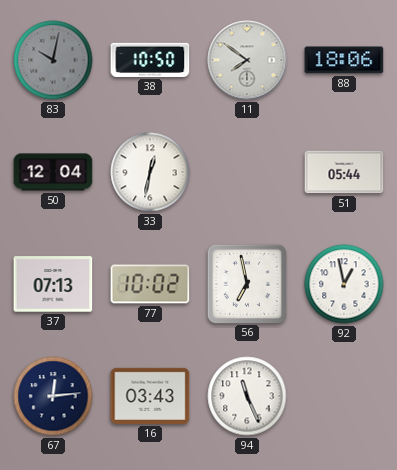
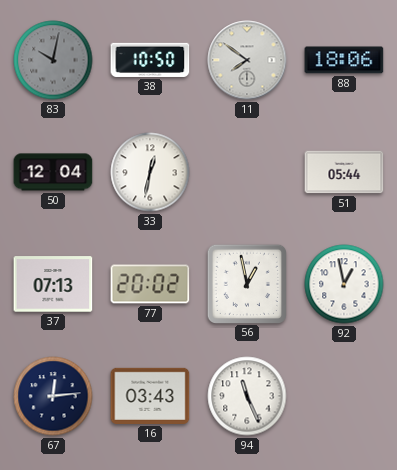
77: 10:02 -> 20:02 (150, 284)
56: 6:58 -> 12:58 (246, 283)
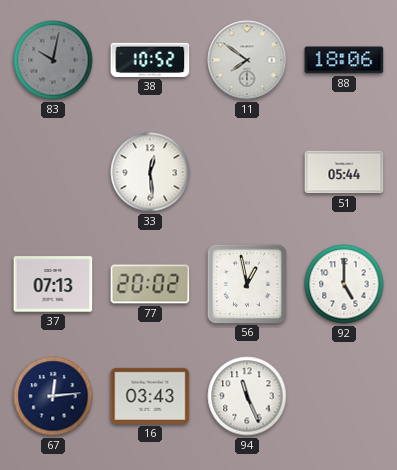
38: 10:50 -> 10:52 (150, 60)
50: 12:04 -> none (53, 172)
33: 12:32 -> 12:29 (150, 172)
92: 12:58 -> 5:00 (344, 284)
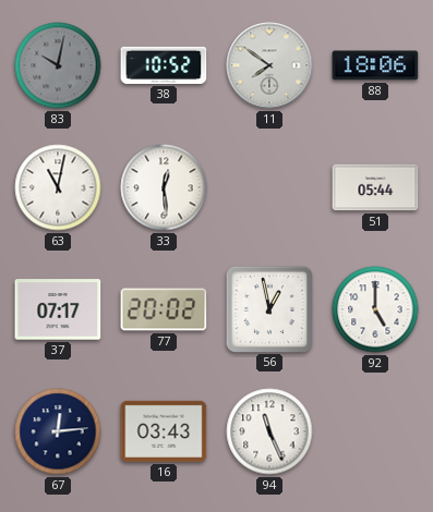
63: none -> 11:02 (58, 187)
37: 07:13 -> 07:17 (58, 309)
